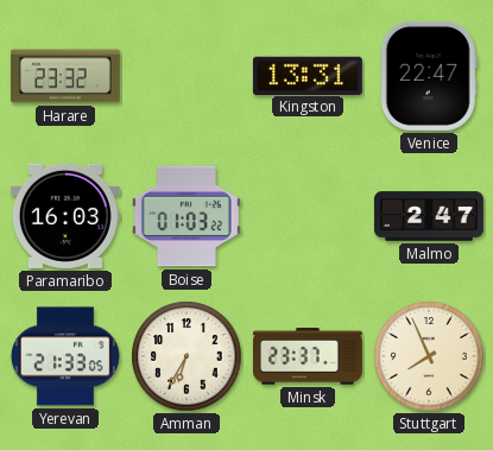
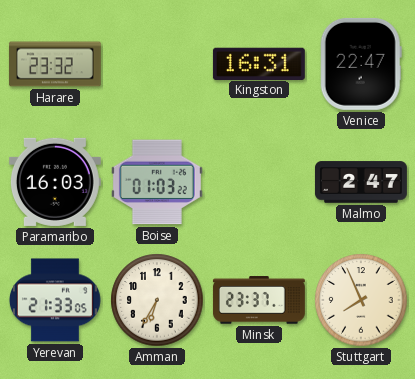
Kingston: 13:31 -> 16:31 (259, 63)
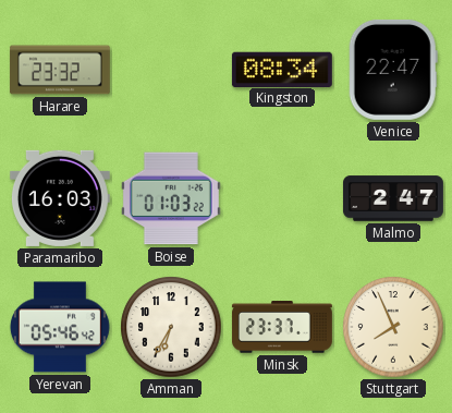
Kingston: 16:31 -> 08:34 (282, 69)
Yerevan: 21:33 -> 05:46 (60, 327)
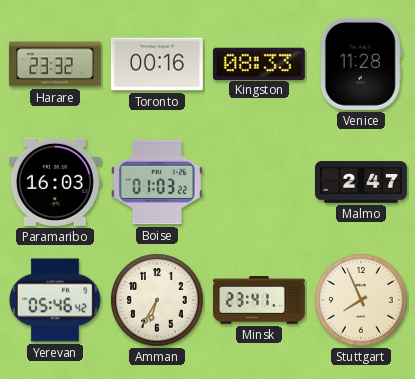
Toronto: none -> 00:16 (157, 64)
Kingston: 08:34 -> 08:33 (259, 63)
Venice: 22:47 -> 11:28 (361, 64)
Minsk: 23:37 -> 23:41 (259, 300)
